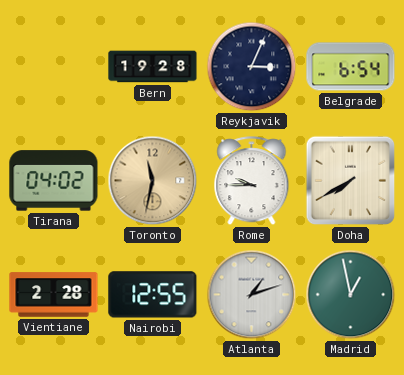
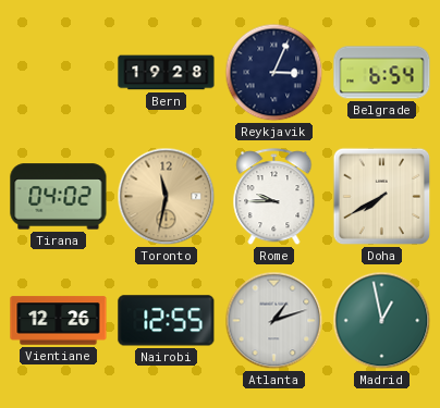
Vientiane: 2:28 -> 12:26 (59, 321)
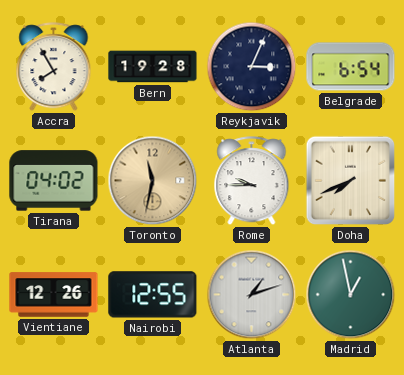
Accra: none -> 7:55 (54, 67)
Doha: 7:40 -> 7:41 (351, 181)
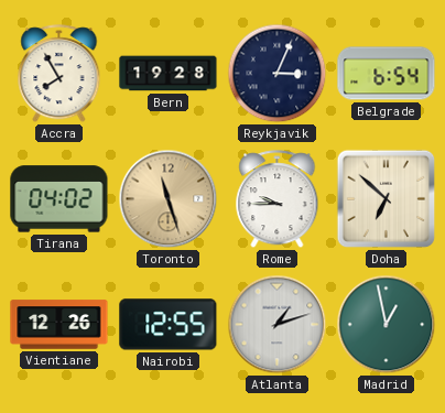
Toronto: 11:32 -> 11:27 (169, 199)
Doha: 7:41 -> 6:52 (387, 199)
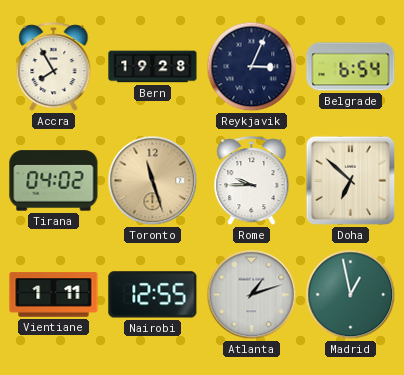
Vientiane: 12:26 -> 1:11 (54, 295)
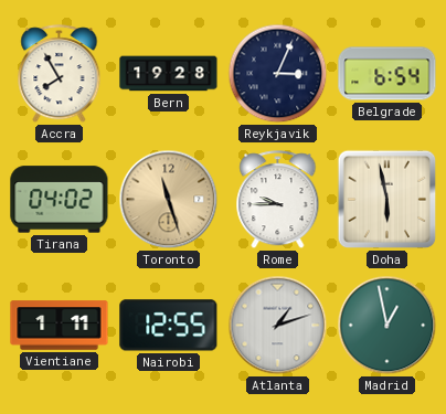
Doha: 6:52 -> 5:58 (387, 200)
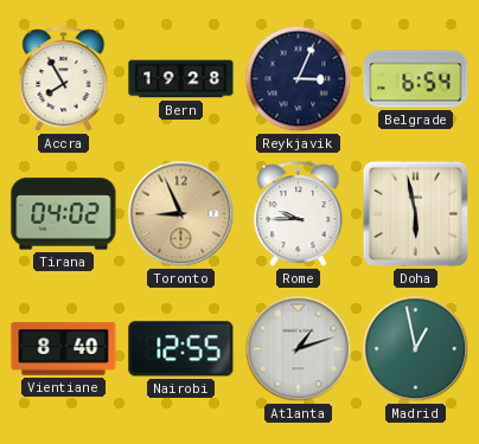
Toronto: 11:27 -> 8:56 (181, 214)
Vientiane: 1:11 -> 8:40 (64, 349)
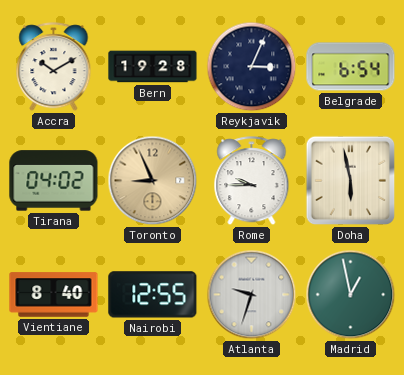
Accra: 7:55 -> 10:10 (54, 67)
Atlanta: 1:12 -> 9:33 (252, 295)
